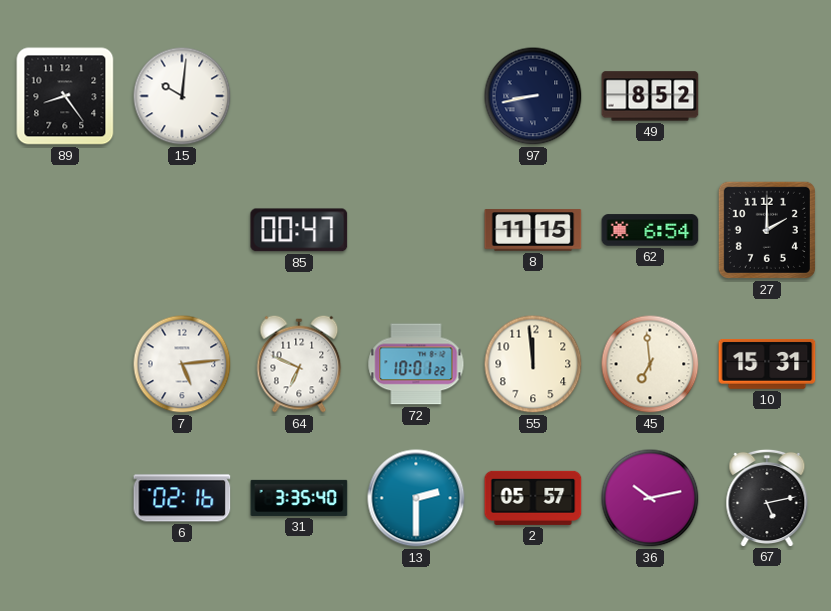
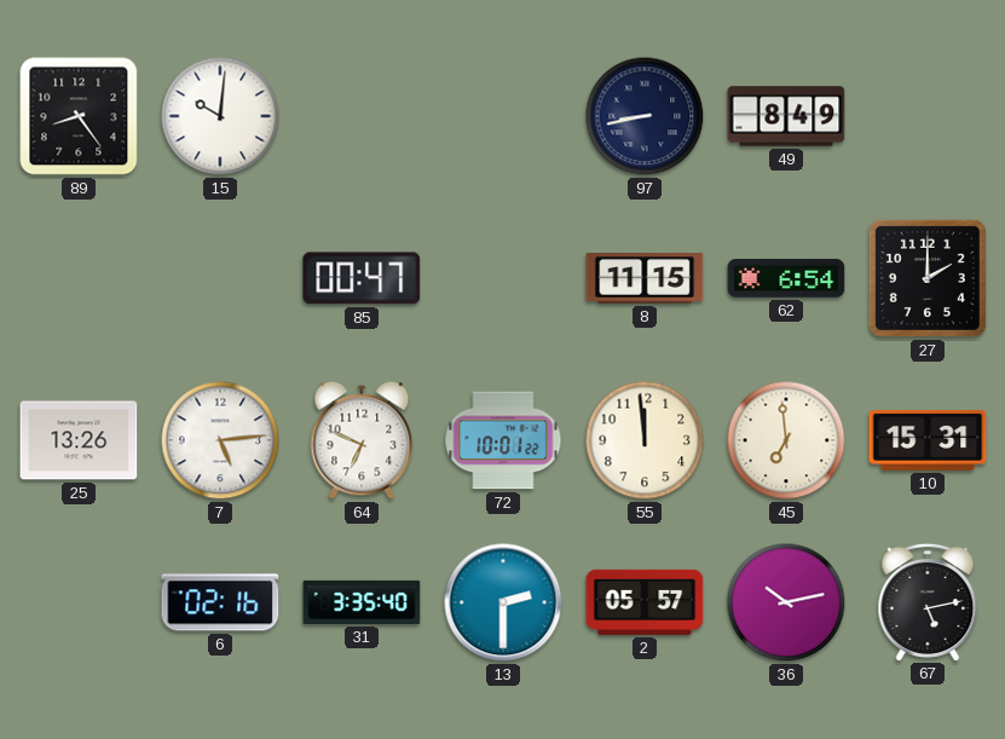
49: 8:52 -> 8:49 (786, 116)
25: none -> 13:26 (79, 440)
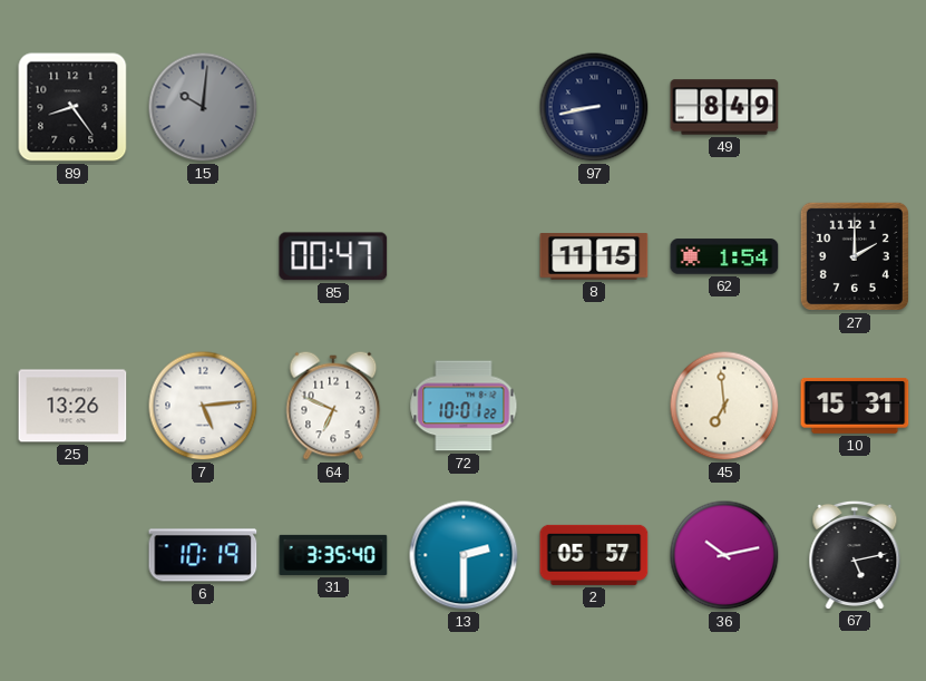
15 dial: white -> grey (203, 107)
62: 6:54 -> 1:54 (724, 256)
55: 11:59 -> none (645, 440)
6: 02:16 -> 10:19 (203, 555)
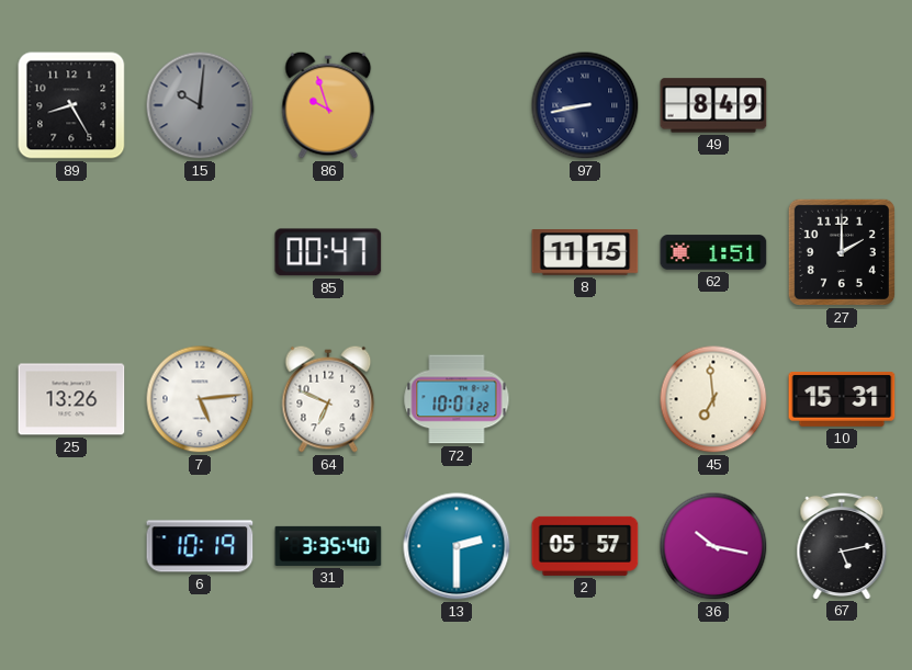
89: 8:24 -> 8:25 (71, 105)
86: none -> 9:57 (328, 105)
62: 1:54 -> 1:51 (713, 252)
36: 10:13 -> 10:17 (713, 546)
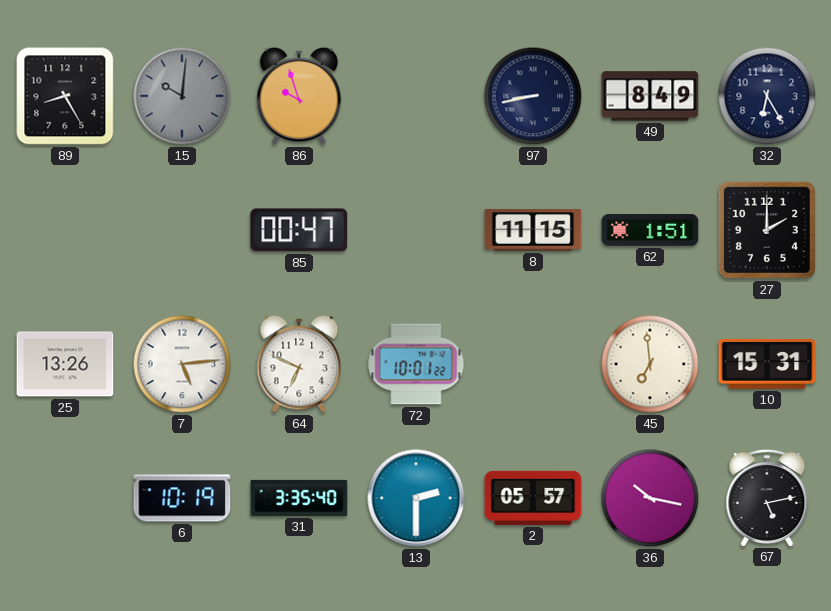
32: none -> 6:25 (767, 96)
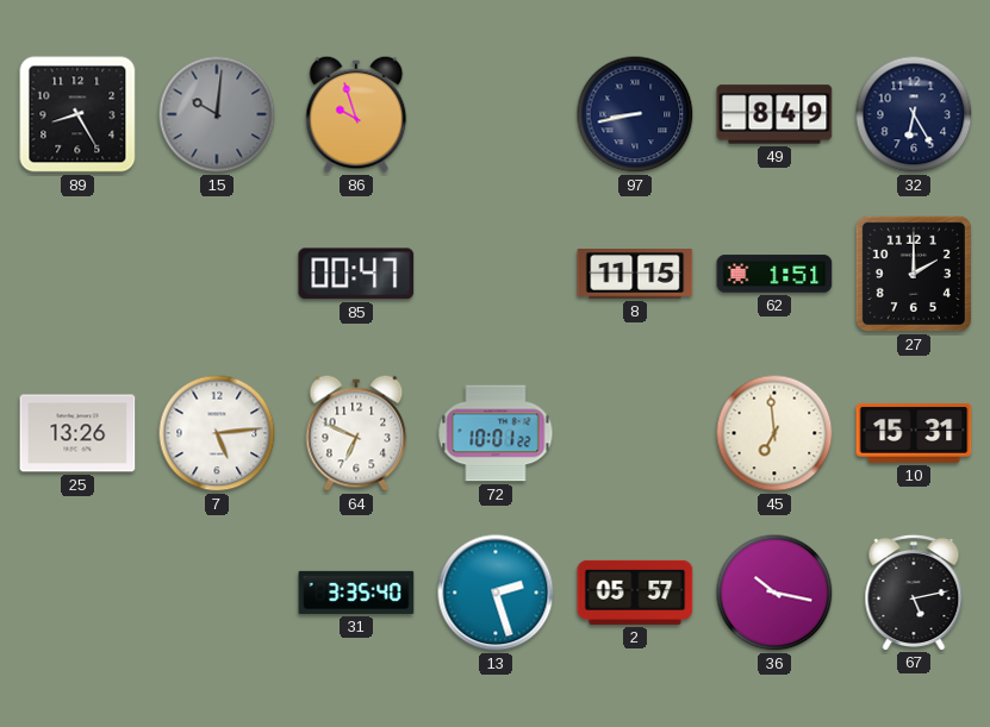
6: 10:19 -> none (182, 498)
13: 2:30 -> 2:27 (496, 593)
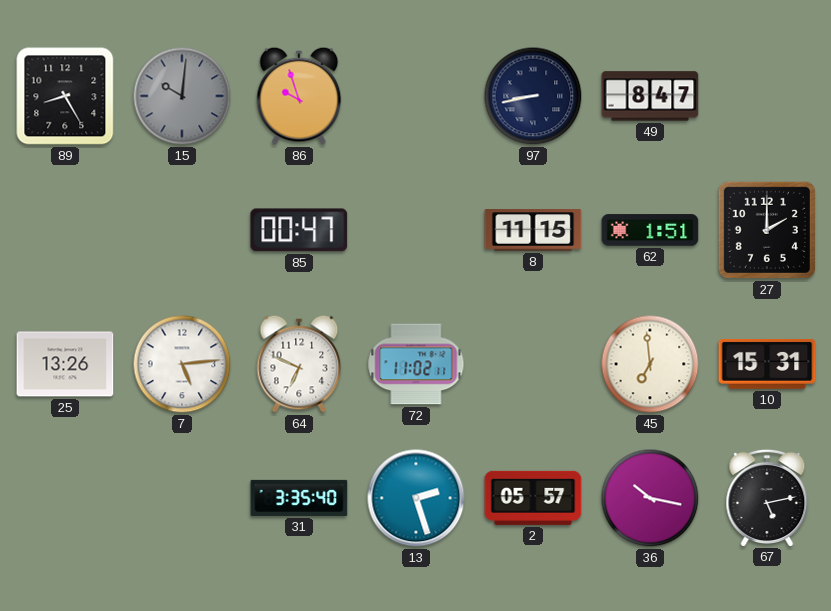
49: 8:49 -> 8:47 (650, 96)
32: 6:25 -> none (914, 114)
72: 10:01 -> 11:02 (416, 364)
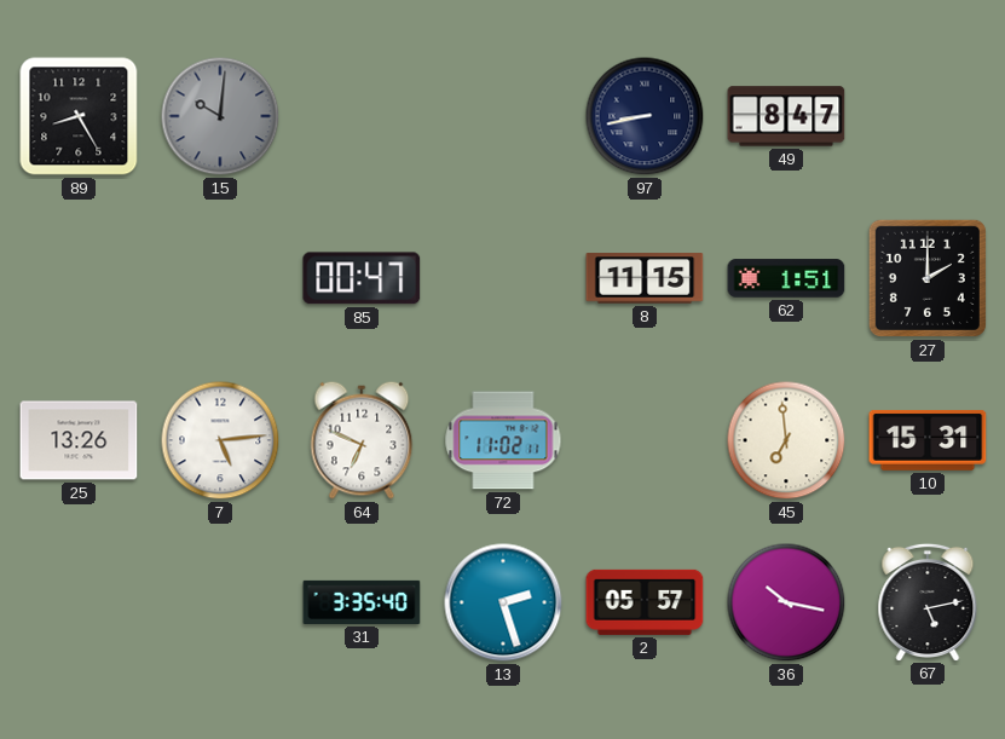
86: 9:57 -> none (299, 96)
